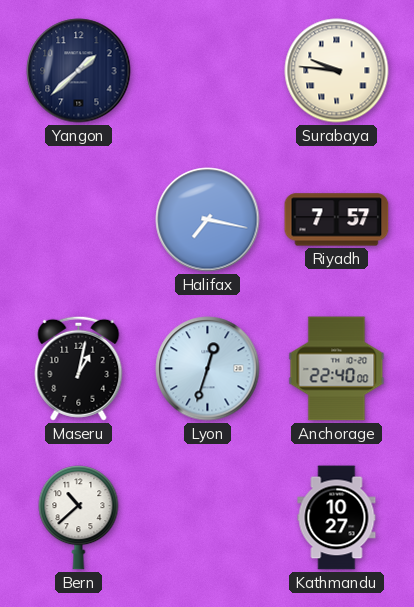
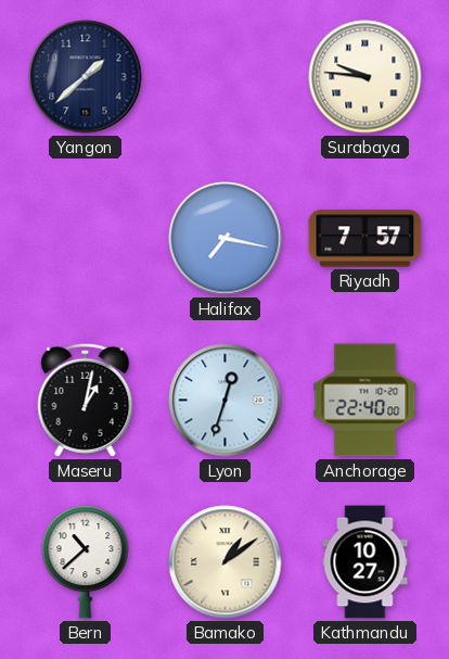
Bamako: none -> 1:09 (226, 562)
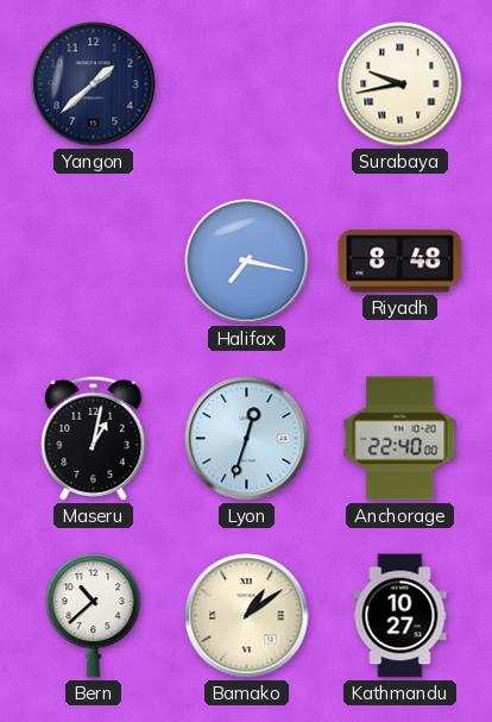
Surabaya: 9:46 -> 9:43 (400, 84)
Riyadh: 7:57 -> 8:48 (400, 262)
